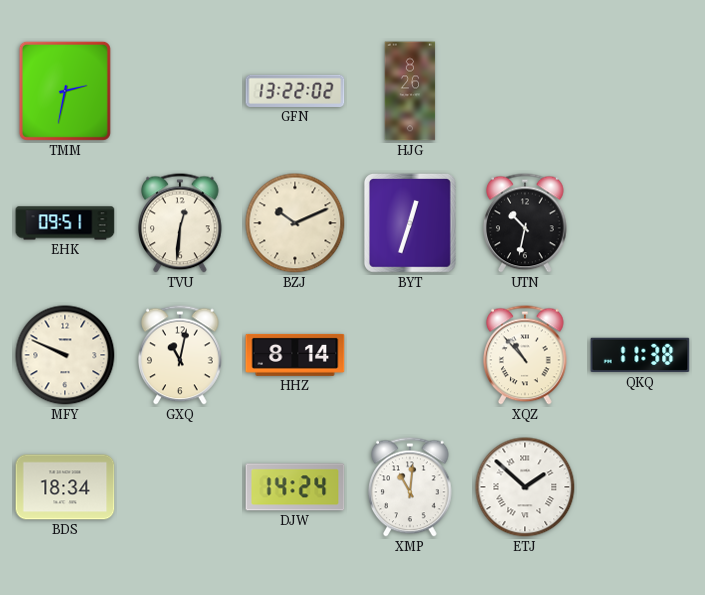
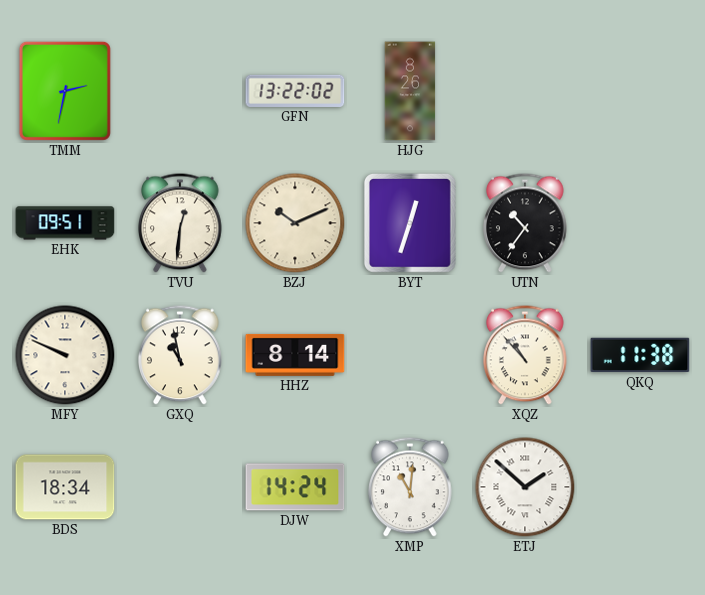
UTN: 10:32 -> 10:36 (526, 223)
GXQ: 11:02 -> 10:58 (181, 355)
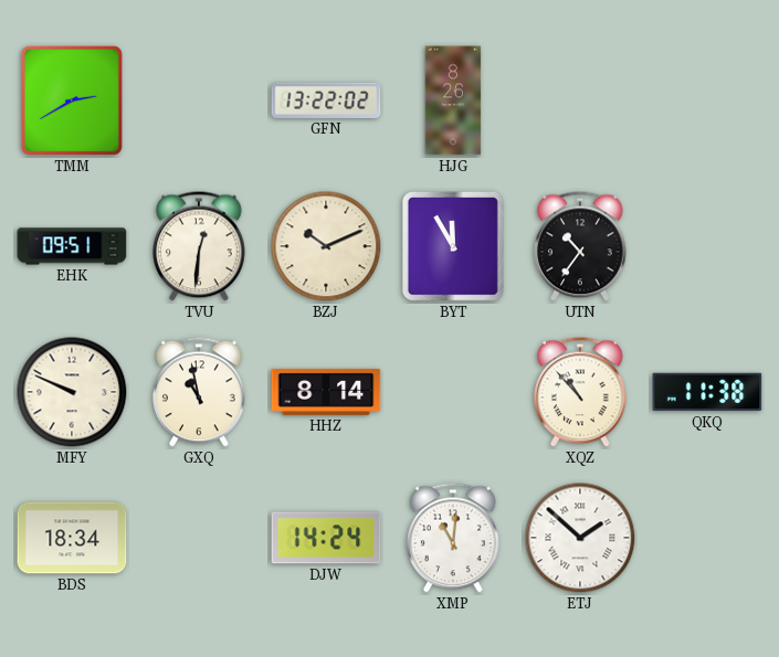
TMM: 2:32 -> 2:40 (72, 100)
BYT: 12:33 -> 11:55 (453, 246)
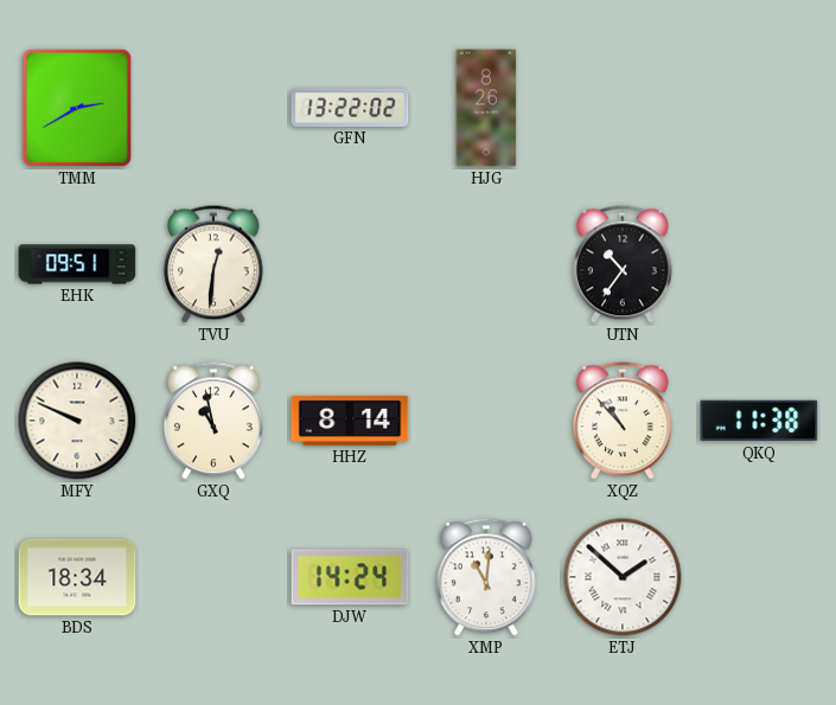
BZJ: 10:11 -> none (326, 246)
BYT: 11:55 -> none (453, 246)
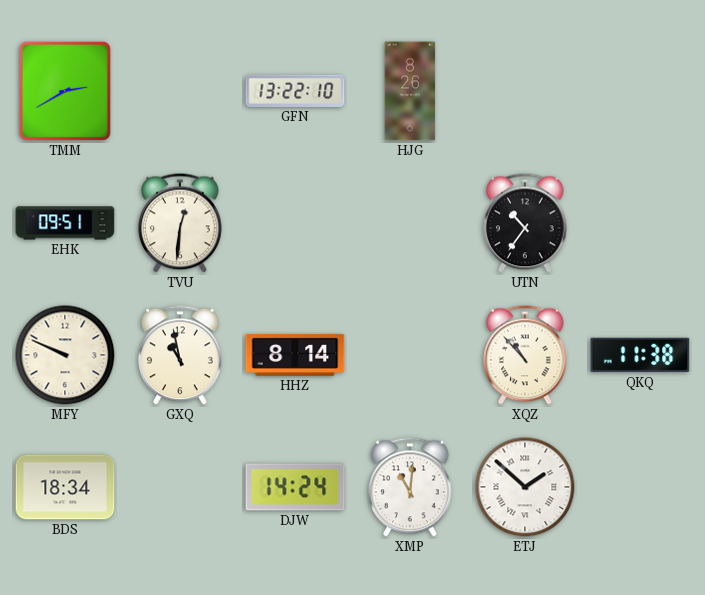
GFN: 13:22:02 -> 13:22:10 (295, 91)
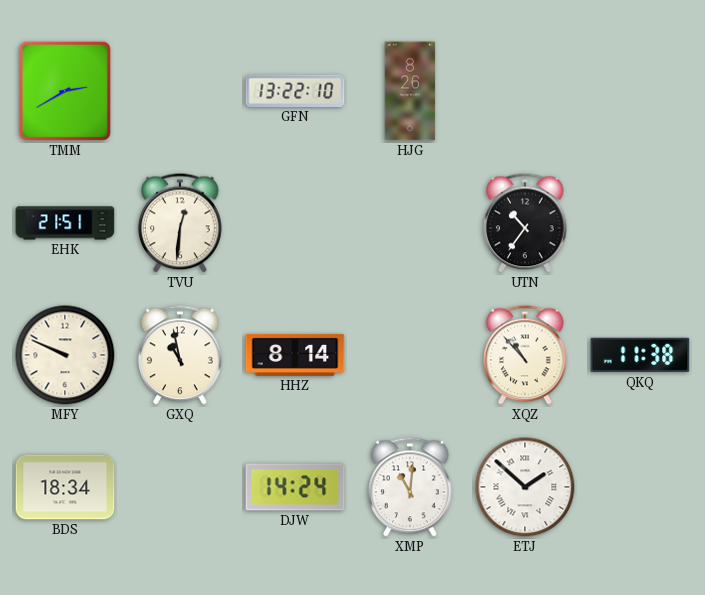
EHK: 09:51 -> 21:51 (65, 223)
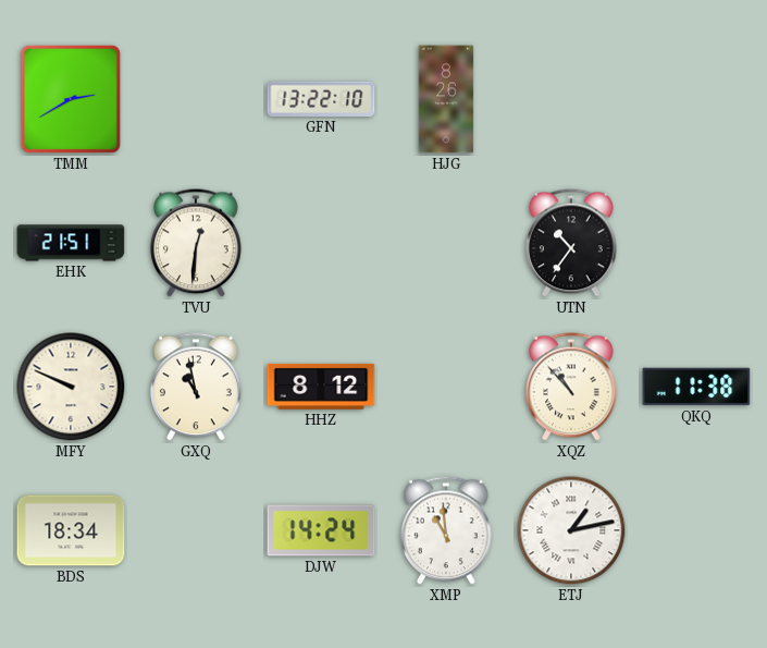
HHZ: 8:14 -> 8:12 (321, 387)
XMP: 11:01 -> 10:59 (447, 530)
ETJ: 1:52 -> 1:13 (571, 530)
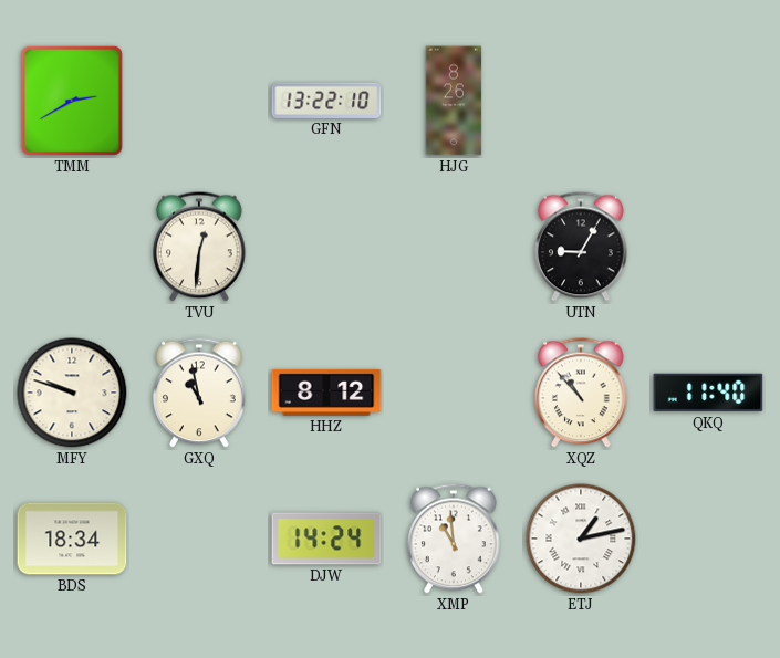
EHK: 21:51 -> none (71, 243)
UTN: 10:36 -> 9:05 (582, 247)
MFY: 9:49 -> 9:48 (72, 393)
QKQ: 11:38 -> 11:40 (708, 393)
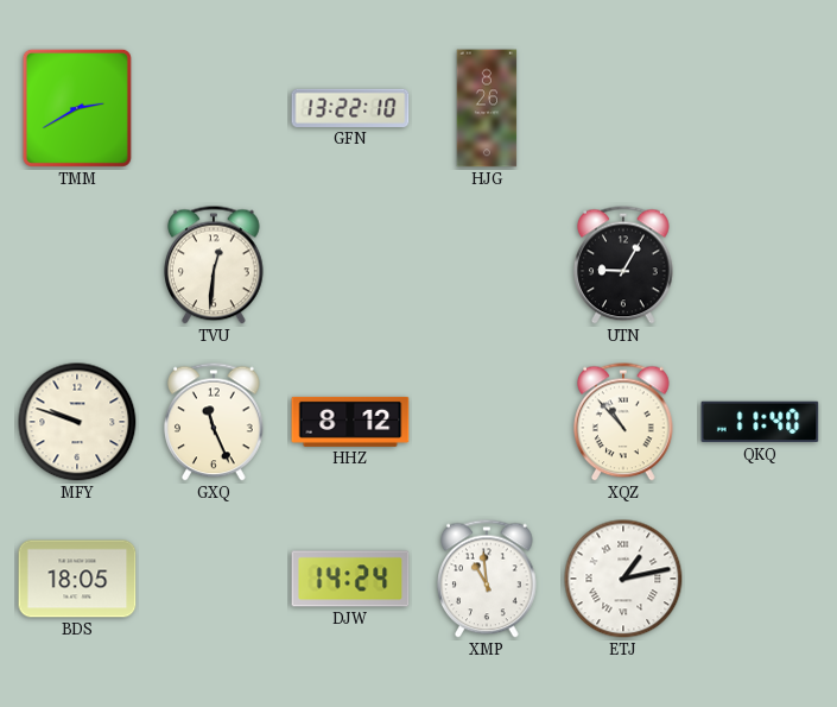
GXQ: 10:58 -> 11:26 (215, 422)
BDS: 18:34 -> 18:05 (77, 579)
